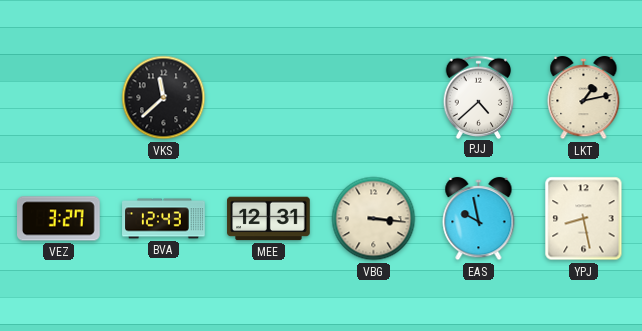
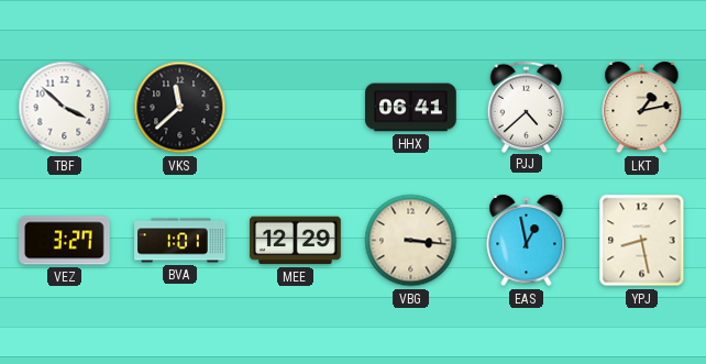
TBF: none -> 3:52 (65, 108)
HHX: none -> 06:41 (411, 108)
BVA: 12:43 -> 1:01 (180, 241)
MEE: 12:31 -> 12:29 (296, 241)
EAS: 9:58 -> 12:58 (527, 241)
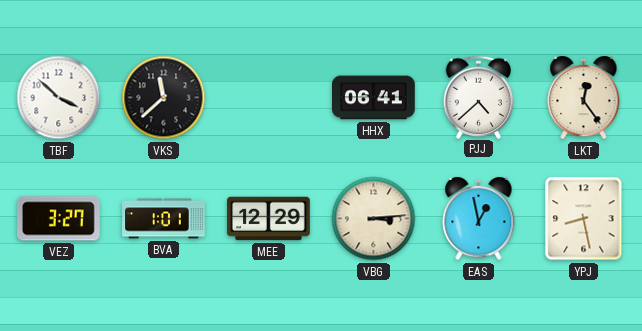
LKT: 1:13 -> 12:24 (584, 98)
VBG: 3:16 -> 3:14 (374, 219)
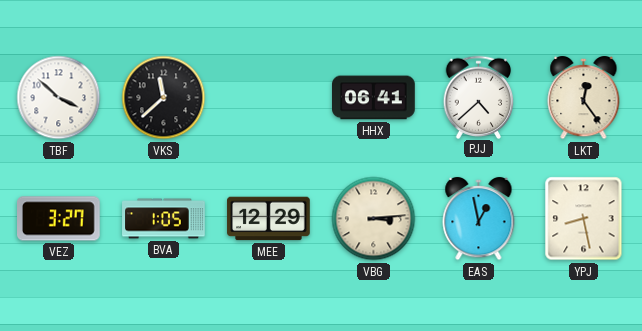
BVA: 1:01 -> 1:05 (164, 219)
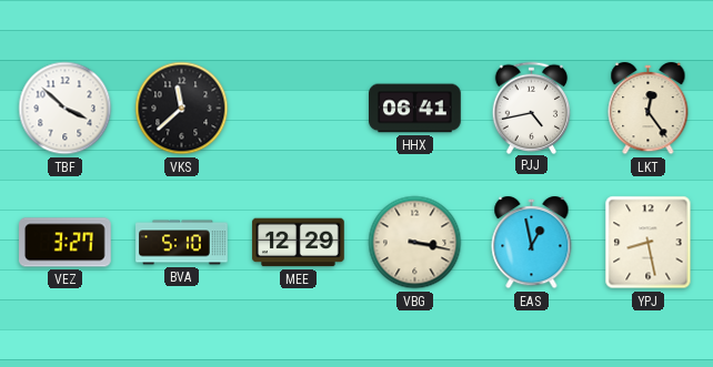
PJJ: 4:38 -> 4:43 (532, 108)
BVA: 1:05 -> 5:10 (182, 243)
VBG: 3:14 -> 3:17 (415, 243)
